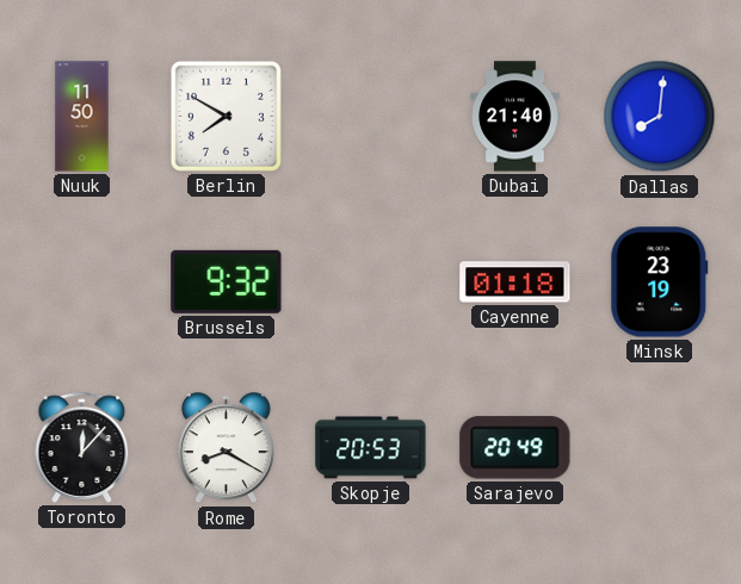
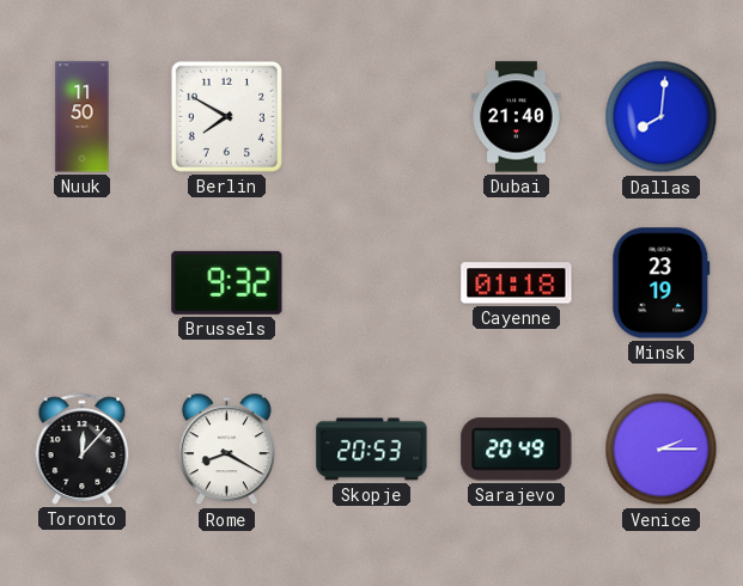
Venice: none -> 2:15 (662, 450)
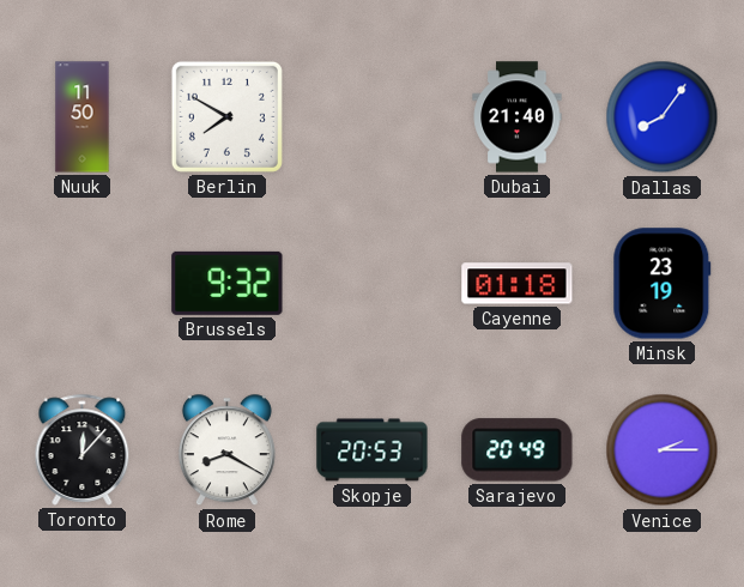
Dallas: 8:01 -> 8:06 (663, 117)
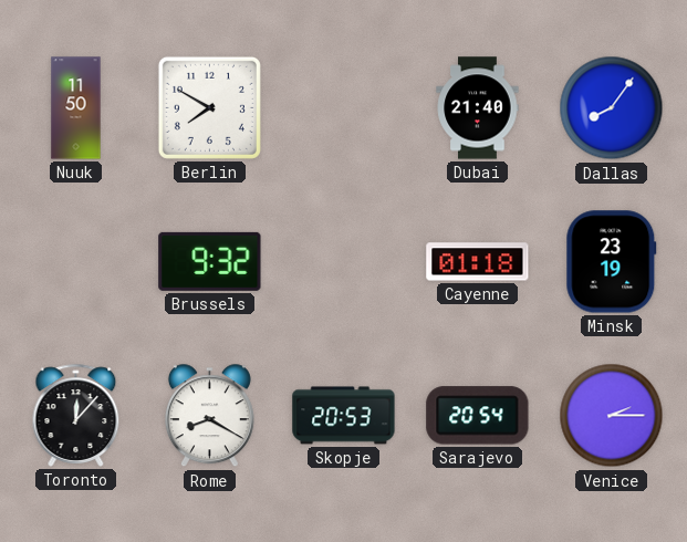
Sarajevo: 20:49 -> 20:54 (478, 416)
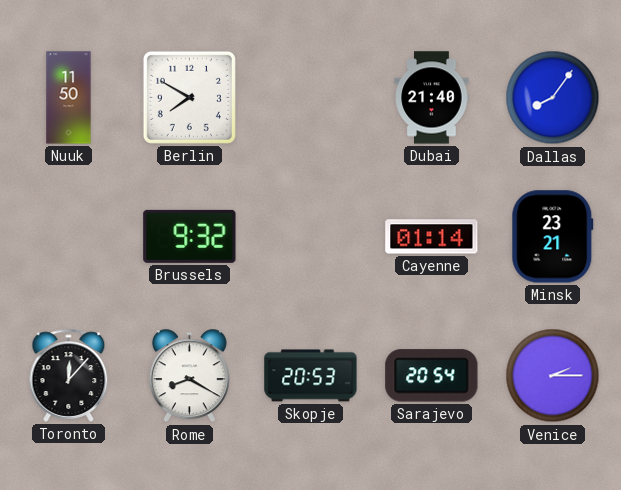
Cayenne: 01:18 -> 01:14 (432, 237)
Minsk: 23:19 -> 23:21 (553, 237)
